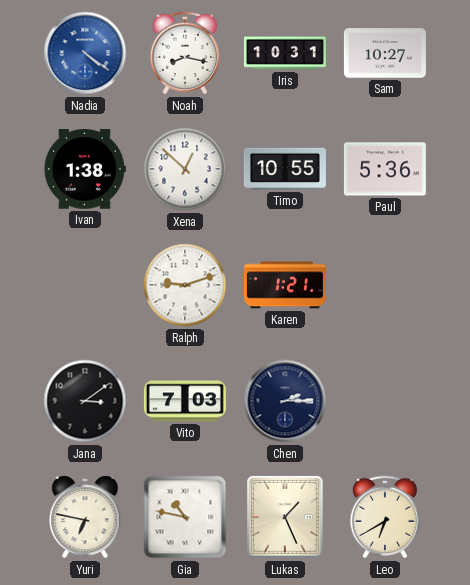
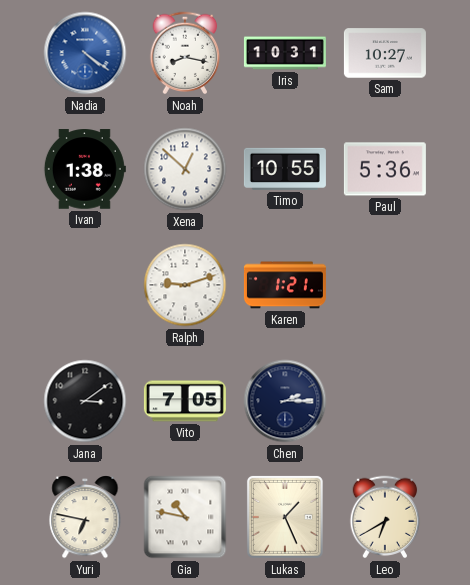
Vito: 7:03 -> 7:05 (185, 401)
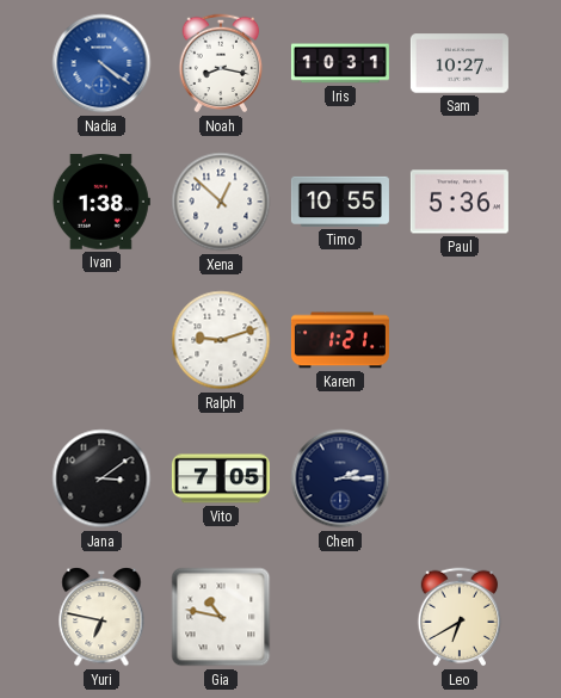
Lukas: 1:26 -> none (285, 517)
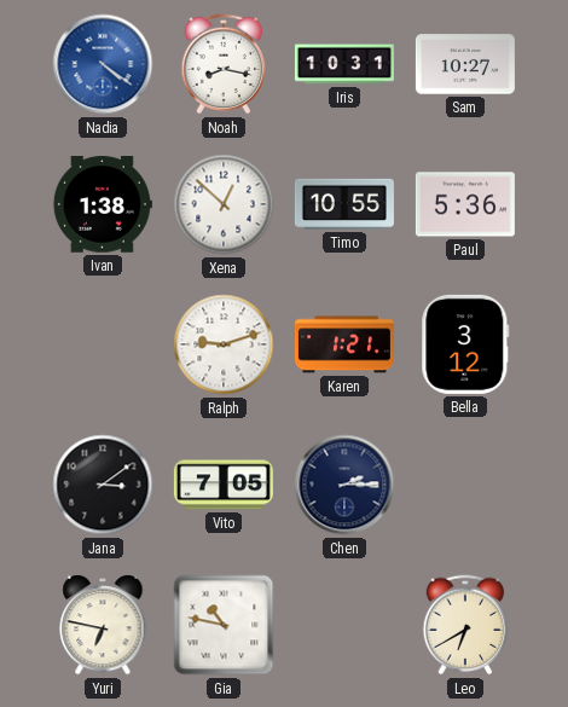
Bella: none -> 3:12 (465, 344)
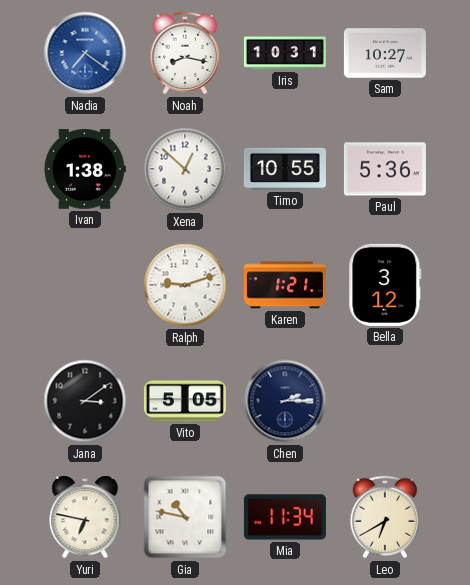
Nadia: 4:21 -> 7:21 (85, 53)
Vito: 7:05 -> 5:05 (185, 401)
Mia: none -> 11:34 (285, 517)
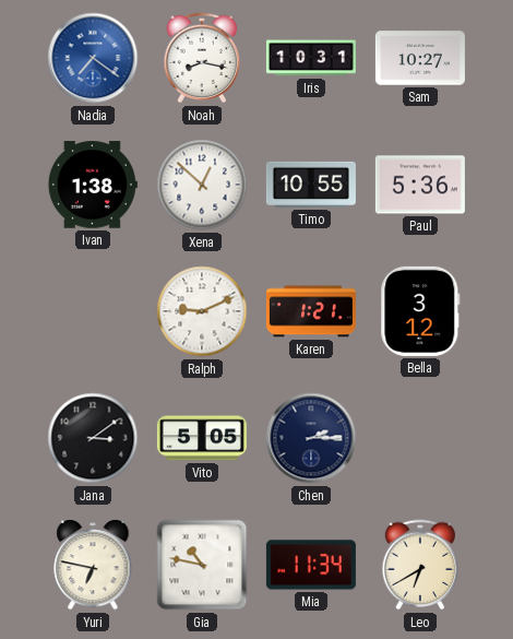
Ralph: 9:12 -> 9:11 (202, 311)
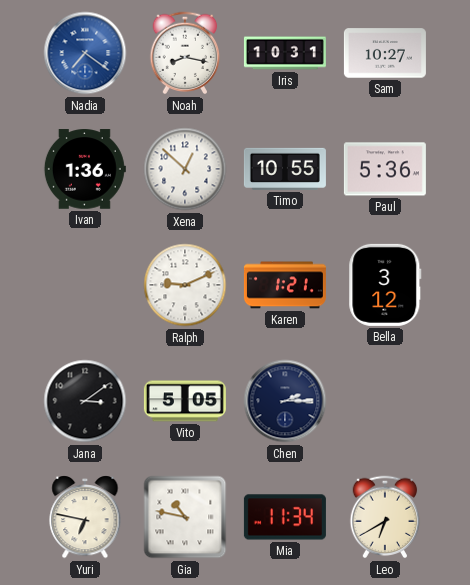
Ivan: 1:38 -> 1:36 (85, 169)
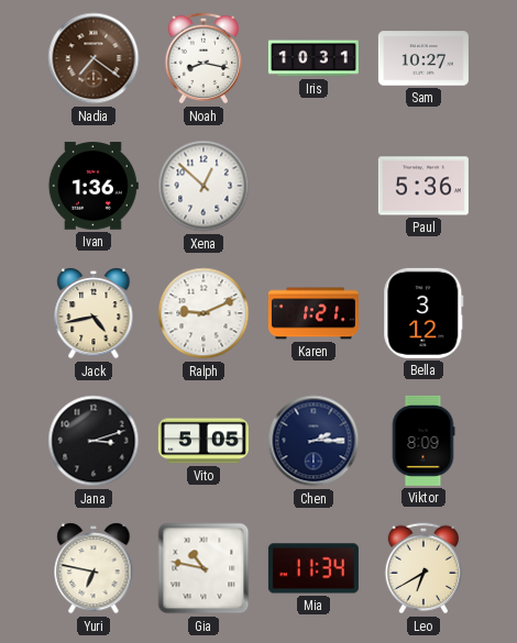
Nadia dial: blue -> brown (94, 58)
Timo: 10:55 -> none (285, 169)
Jack: none -> 4:43 (94, 313)
Jana: 3:09 -> 3:12 (94, 441)
Viktor: none -> 8:09 (424, 441)
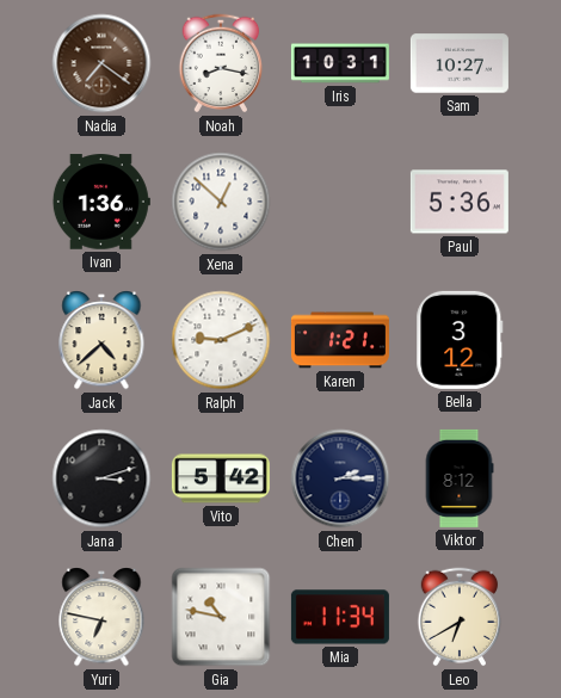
Jack: 4:43 -> 4:38 (101, 340)
Vito: 5:05 -> 5:42 (221, 478)
Viktor: 8:09 -> 8:12 (460, 478)
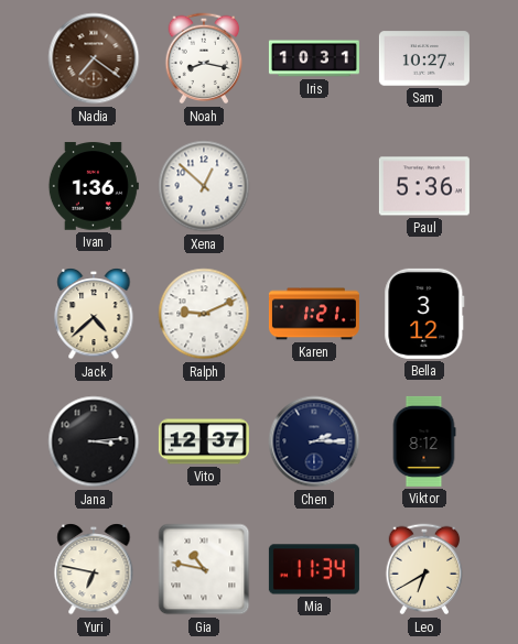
Jana: 3:12 -> 3:14 (94, 441)
Vito: 5:42 -> 12:37 (204, 441)
